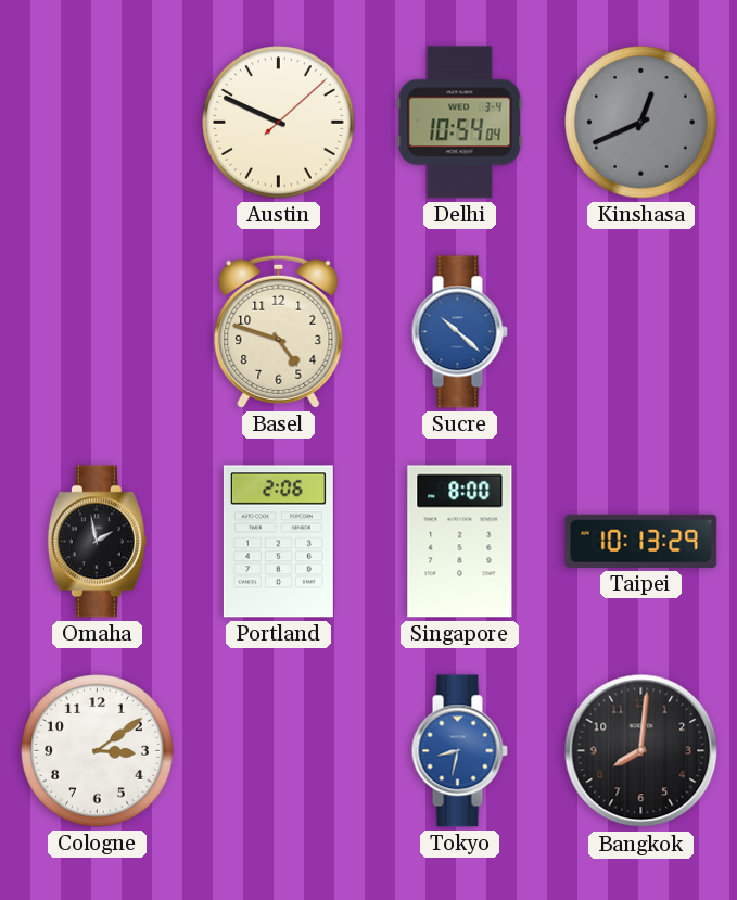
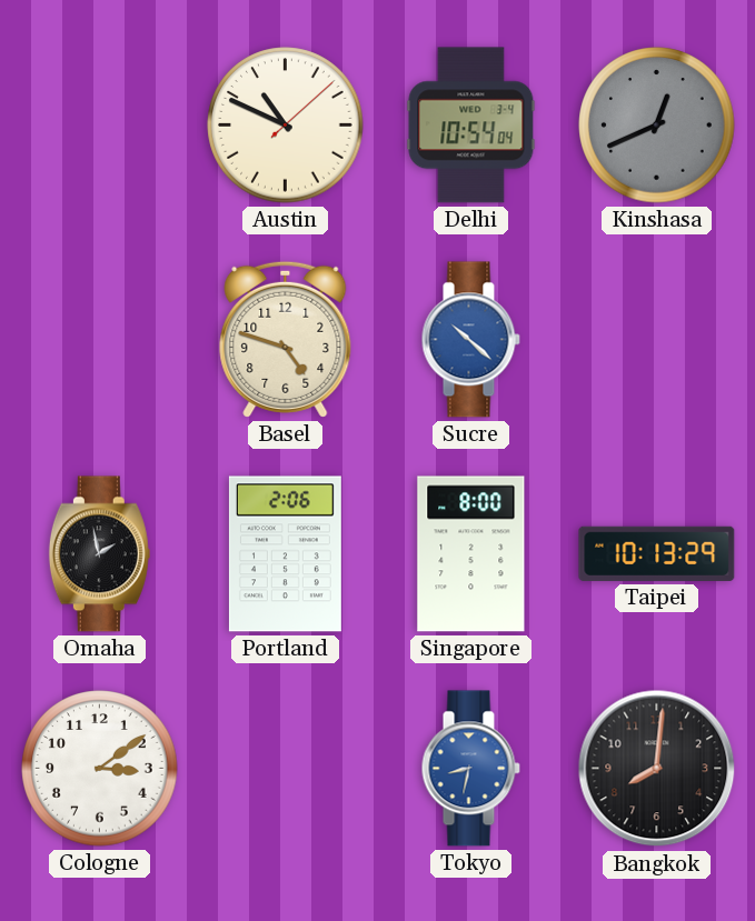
Austin: 9:49 -> 10:49 (286, 126)
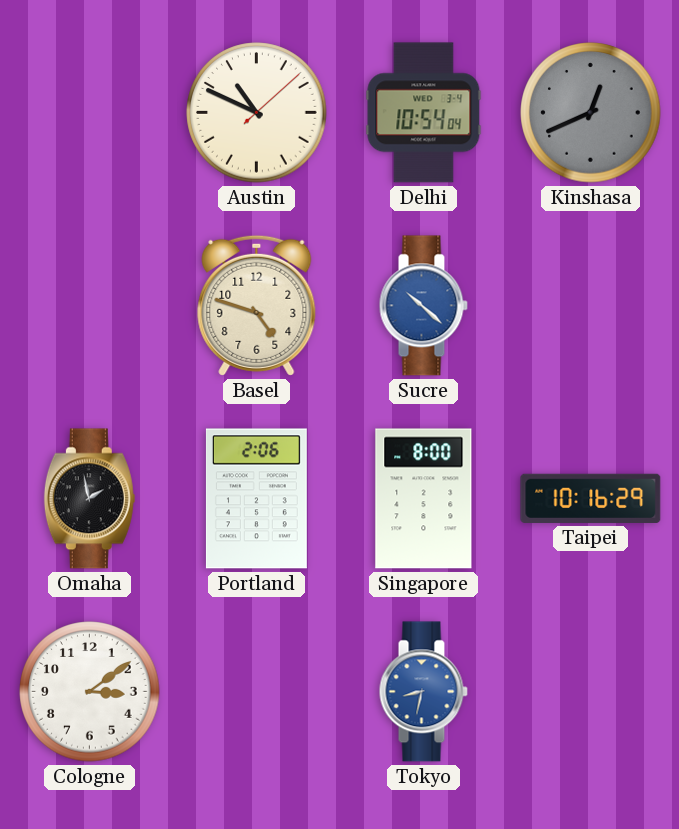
Taipei: 10:13 -> 10:16 (591, 498)
Bangkok: 8:01 -> none (657, 769)
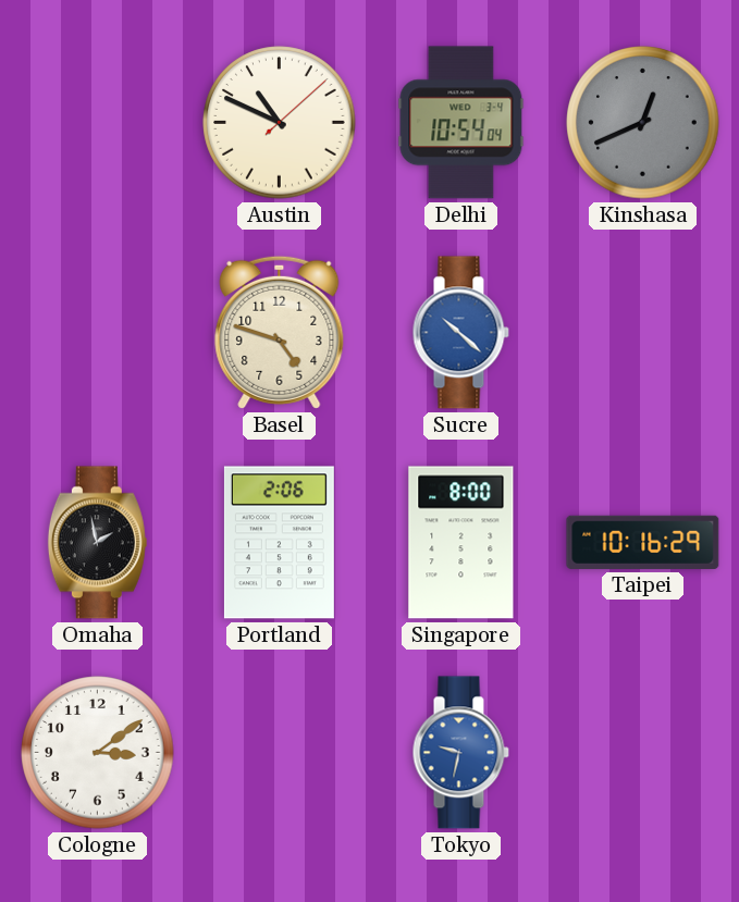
Tokyo: 8:32 -> 9:32 (460, 753)
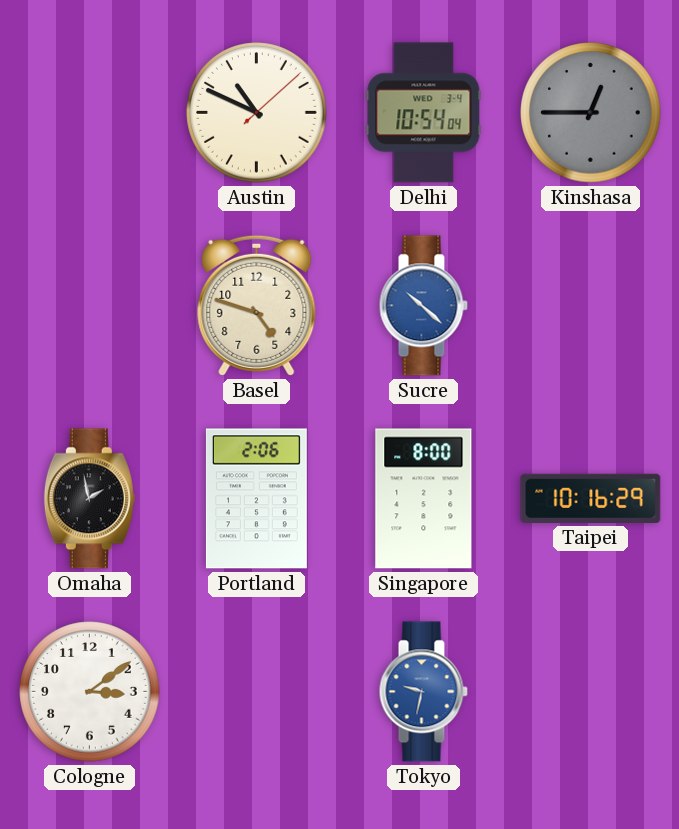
Kinshasa: 12:41 -> 12:45 (591, 113)
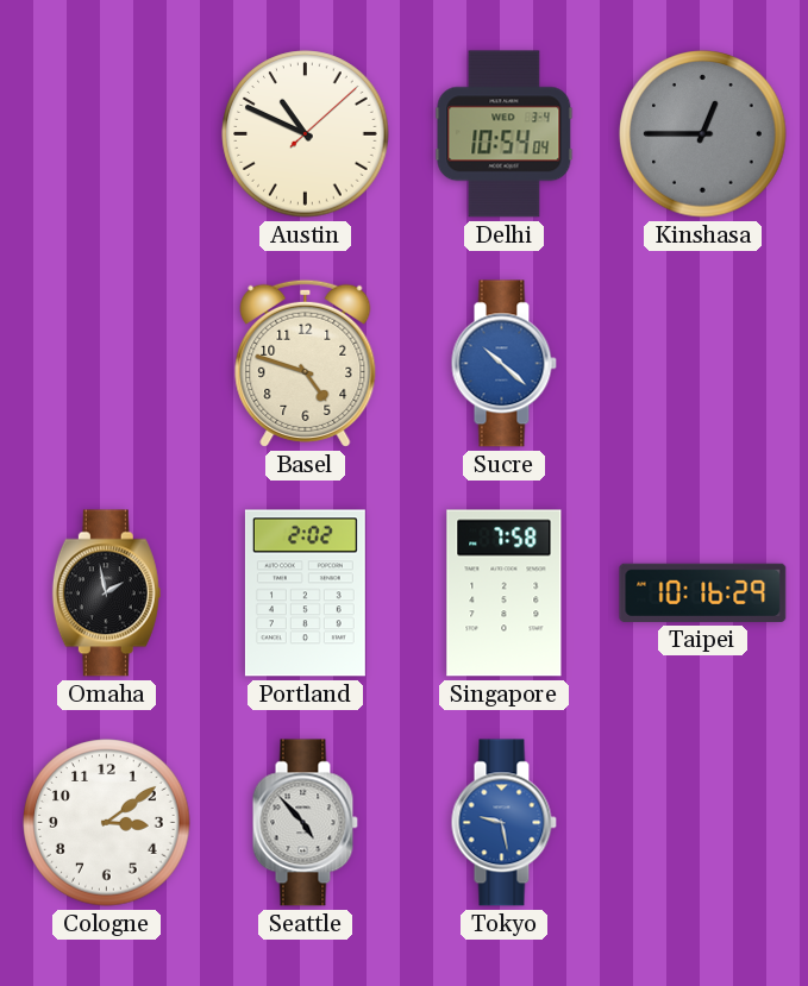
Portland: 2:06 -> 2:02 (305, 594)
Singapore: 8:00 -> 7:58 (505, 594)
Seattle: none -> 4:53 (305, 823)
Tokyo: 9:32 -> 9:28 (503, 823)
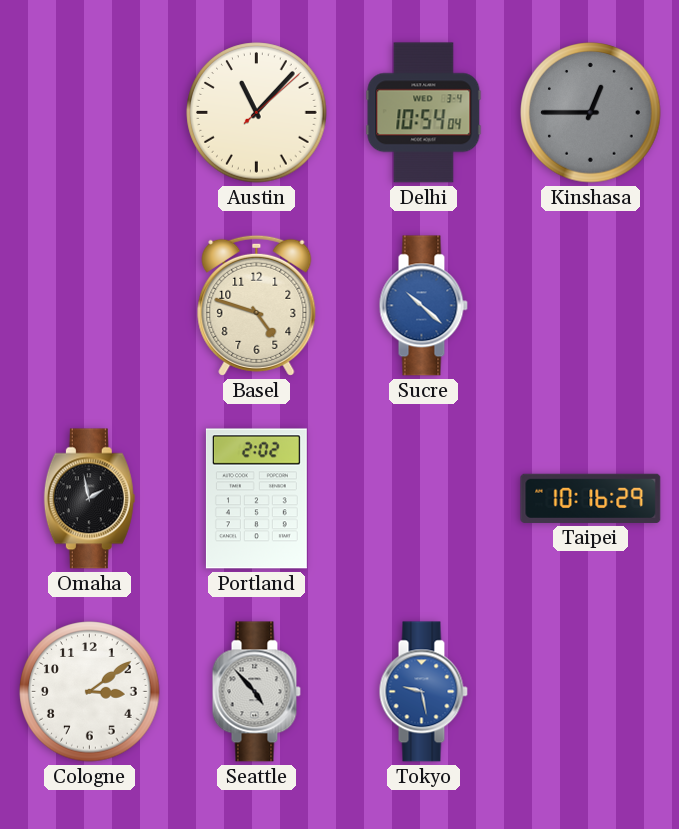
Austin: 10:49 -> 11:07 (257, 113)
Singapore: 7:58 -> none (505, 594)
